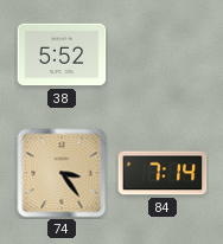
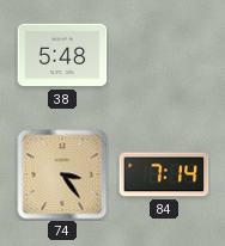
38: 5:52 -> 5:48 (62, 55)
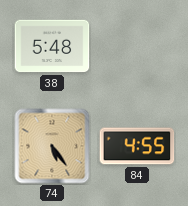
74: 3:24 -> 5:24 (52, 146)
84: 7:14 -> 4:55 (137, 146)
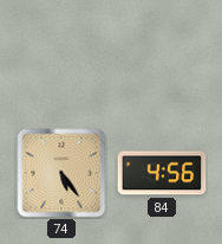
38: 5:48 -> none (52, 46)
84: 4:55 -> 4:56 (162, 173)
